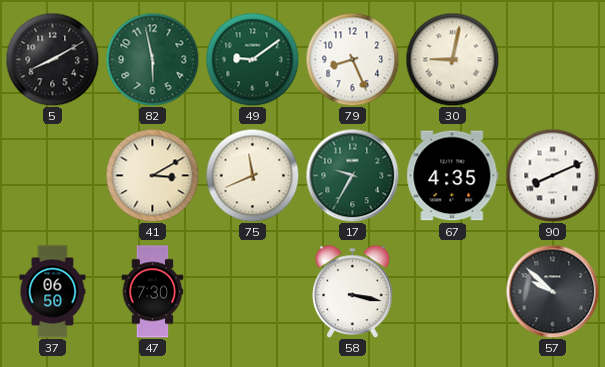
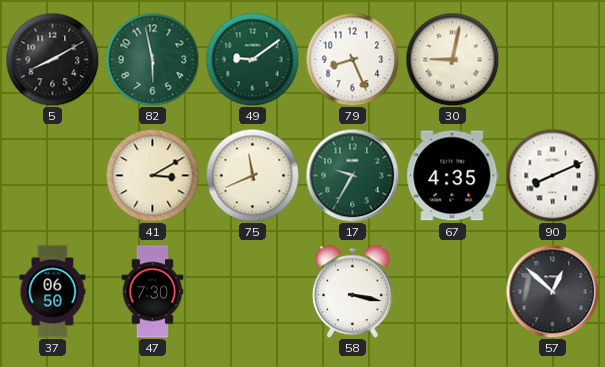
57: 9:52 -> 12:52 (552, 291)
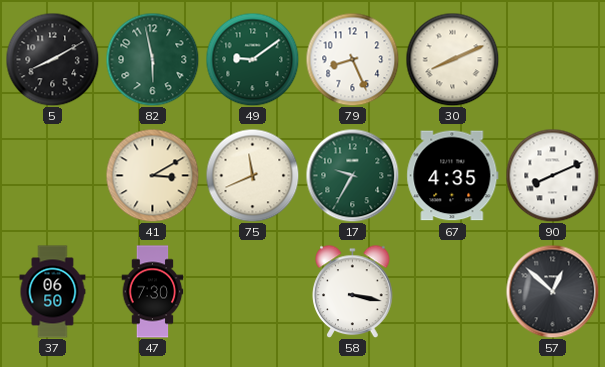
30: 9:02 -> 8:11 (452, 59)
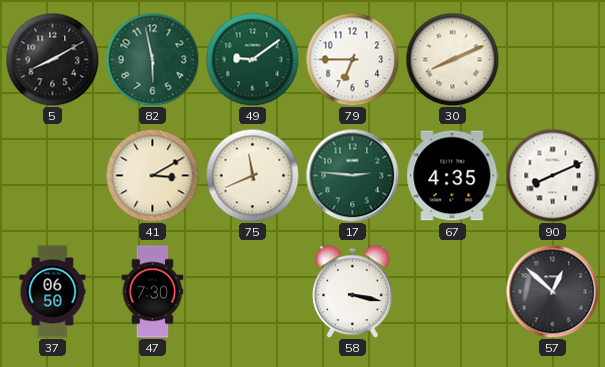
79: 8:26 -> 6:45 (352, 59)
17: 9:35 -> 2:46 (352, 175)
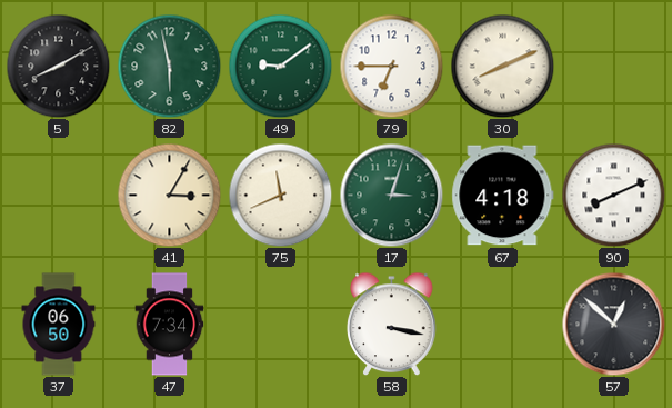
41: 3:10 -> 3:05 (169, 195)
17: 2:46 -> 3:03 (391, 195)
67: 4:35 -> 4:18 (503, 196)
47: 7:30 -> 7:34 (170, 325)
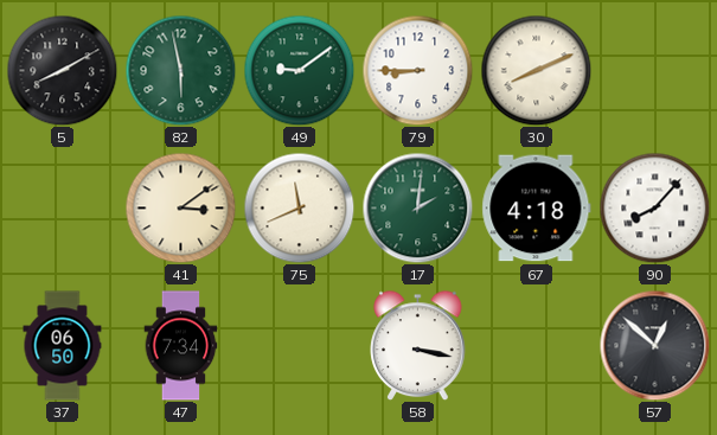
79: 6:45 -> 8:45 (417, 70)
41: 3:05 -> 3:09 (180, 207)
17: 3:03 -> 2:01 (417, 207)
90: 8:11 -> 8:07 (654, 207)
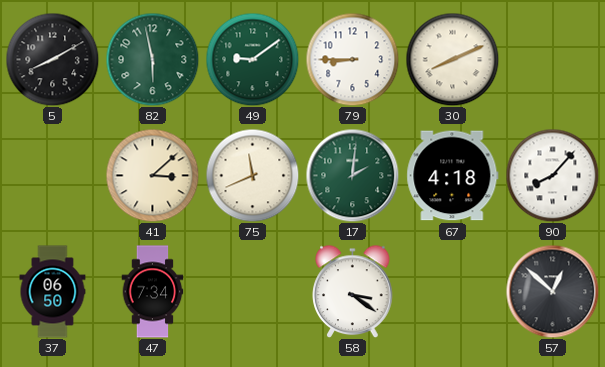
41: 3:09 -> 3:08 (152, 175)
58: 3:17 -> 3:21 (353, 291)
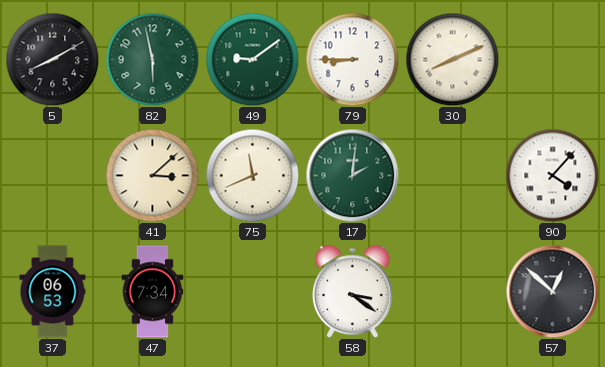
67: 4:18 -> none (453, 176)
90: 8:07 -> 4:07 (552, 175)
37: 06:50 -> 06:53 (53, 292)
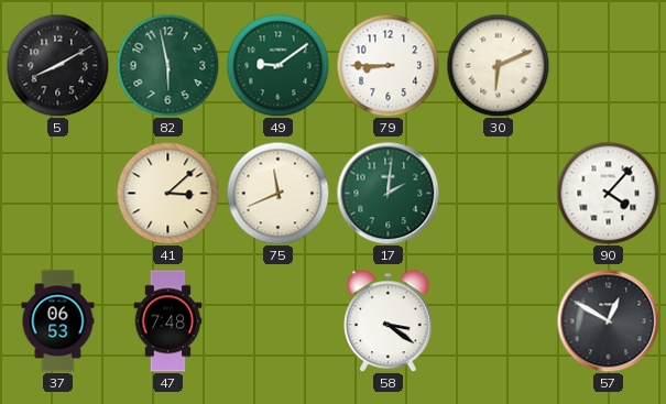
30: 8:11 -> 6:11 (498, 65)
47: 7:34 -> 7:48 (168, 321)
57: 12:52 -> 12:50 (608, 320)
